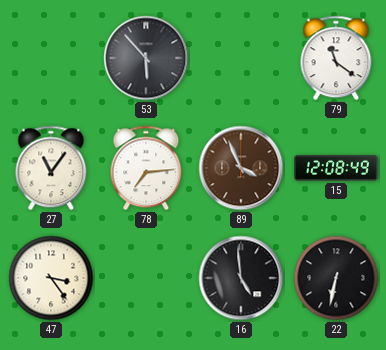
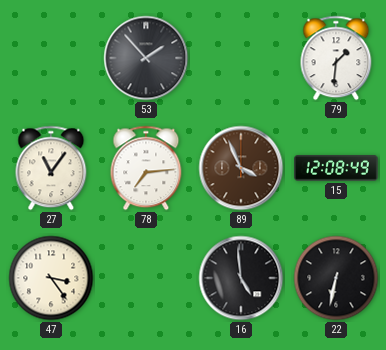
53: 5:53 -> 1:53 (146, 58)
79: 11:21 -> 1:31 (336, 58)
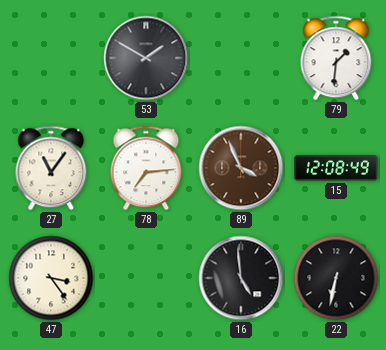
53: 1:53 -> 1:50 (146, 58)
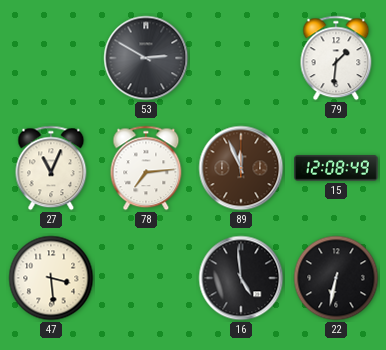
53: 1:50 -> 2:50 (146, 58)
27: 11:06 -> 11:04 (51, 168)
89: 3:56 -> 11:56 (241, 168)
47: 3:24 -> 3:29 (51, 278)
